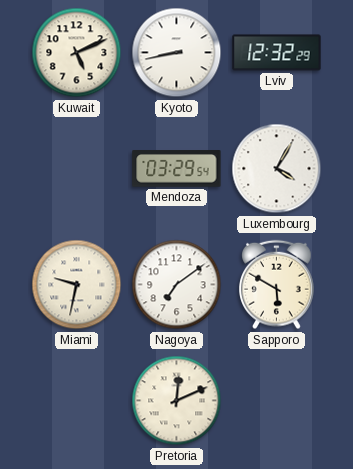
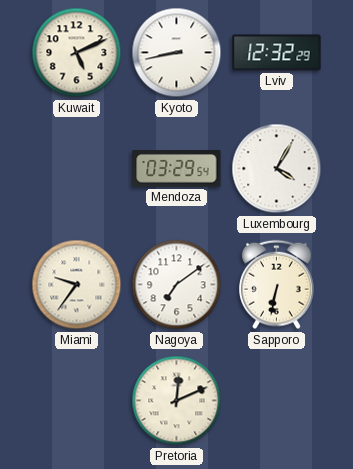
Miami: 9:32 -> 9:36 (77, 285)
Sapporo: 5:50 -> 6:32 (277, 285)
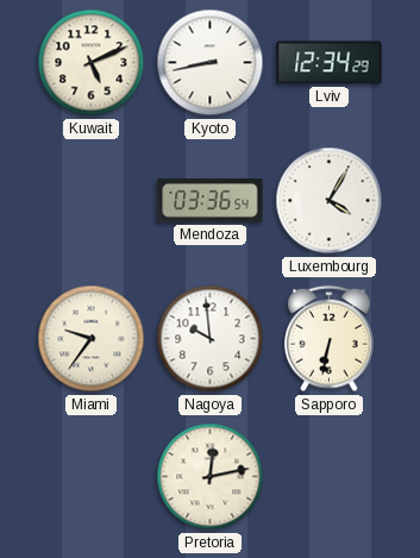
Lviv: 12:32 -> 12:34 (330, 63)
Mendoza: 03:29 -> 03:36 (211, 201)
Nagoya: 7:09 -> 9:59 (211, 339)
Pretoria: 12:11 -> 12:13 (211, 477)
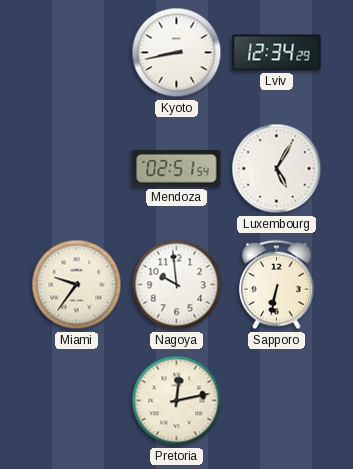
Kuwait: 5:11 -> none (92, 63)
Mendoza: 03:36 -> 02:51 (177, 169)
Luxembourg: 4:05 -> 5:05 (277, 169)
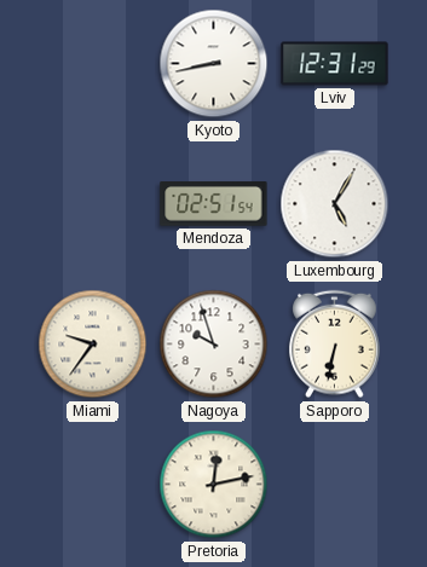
Lviv: 12:34 -> 12:31 (335, 64)
Nagoya: 9:59 -> 9:57 (214, 345)
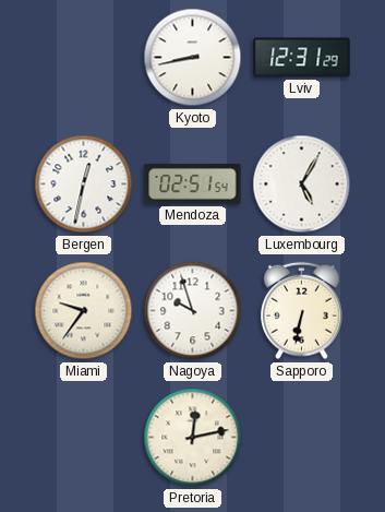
Bergen: none -> 12:32 (84, 184)
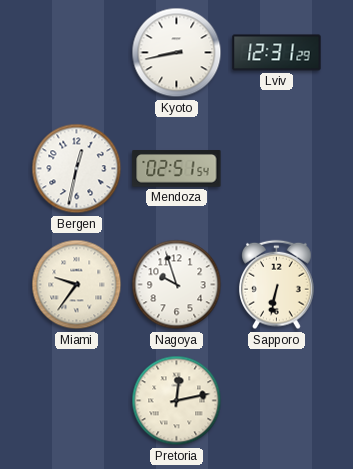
Luxembourg: 5:05 -> none (302, 184)
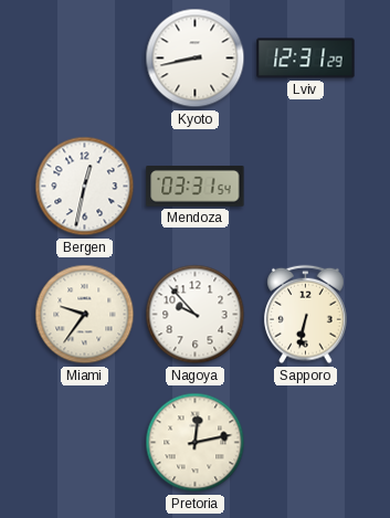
Mendoza: 02:51 -> 03:31 (196, 187)
Nagoya: 9:57 -> 9:53 (196, 315)
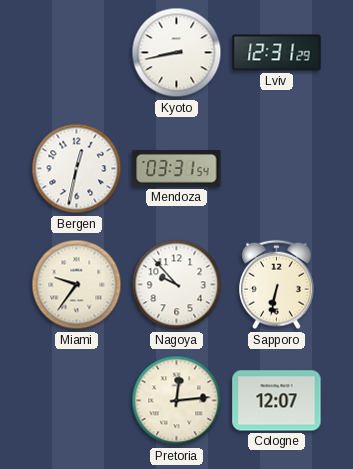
Pretoria: 12:13 -> 12:14 (177, 401)
Cologne: none -> 12:07 (277, 401)
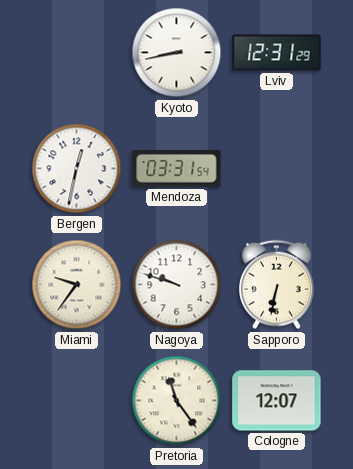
Nagoya: 9:53 -> 9:48 (177, 285)
Pretoria: 12:14 -> 11:24 (177, 401)
